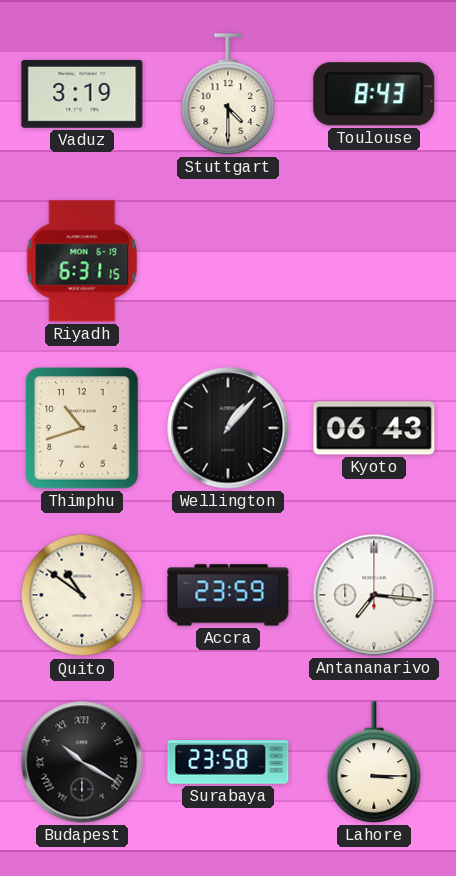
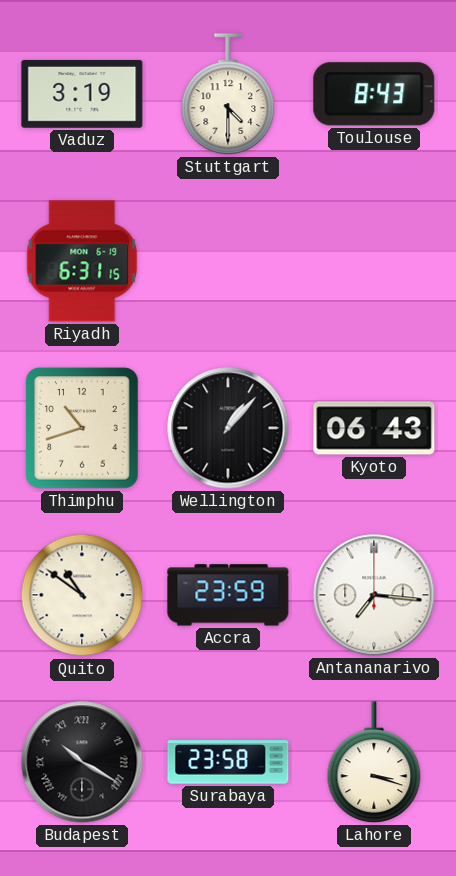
Lahore: 3:15 -> 3:18 (374, 762)
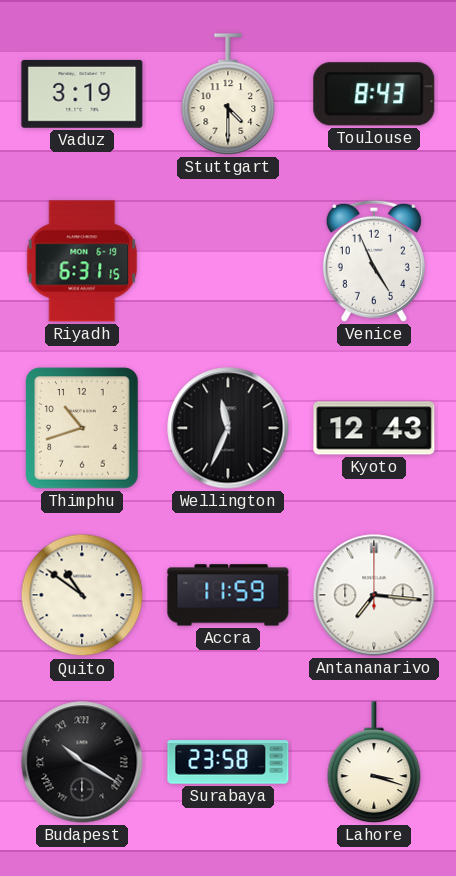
Venice: none -> 4:56 (374, 261)
Wellington: 1:07 -> 11:34 (228, 428)
Kyoto: 06:43 -> 12:43 (374, 428)
Accra: 23:59 -> 11:59 (228, 595)
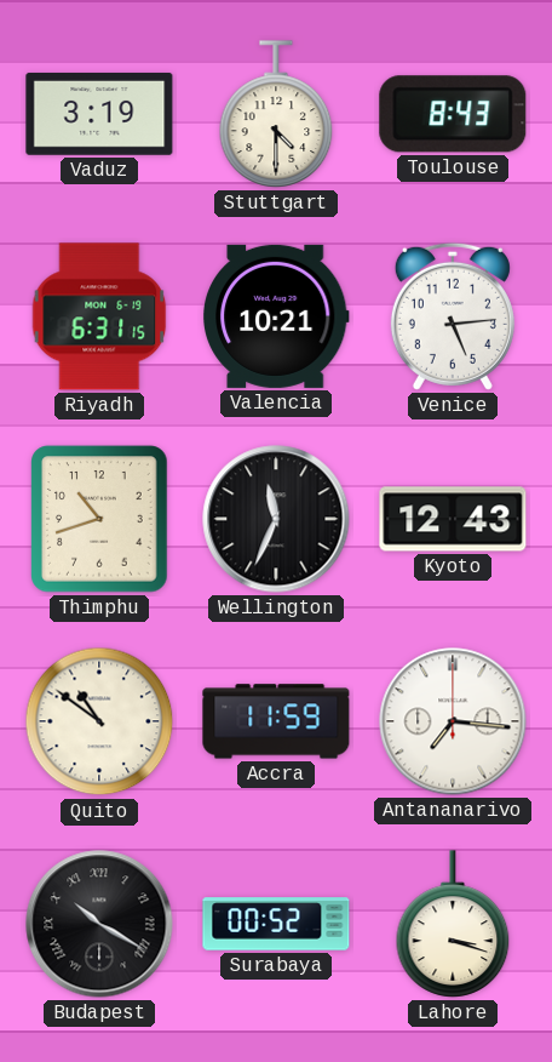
Valencia: none -> 10:21 (277, 316)
Venice: 4:56 -> 5:14 (453, 316)
Surabaya: 23:58 -> 00:52 (276, 924)
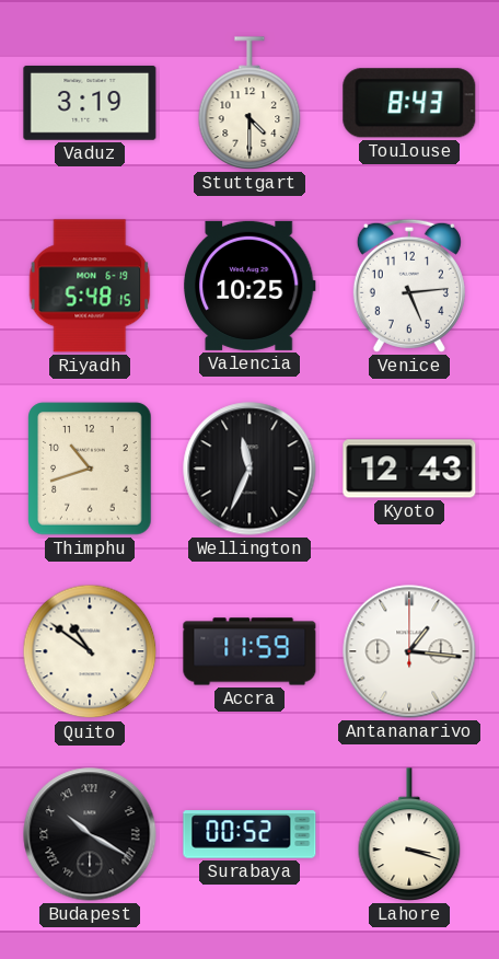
Riyadh: 6:31 -> 5:48 (90, 286)
Valencia: 10:21 -> 10:25 (251, 286)
Antananarivo: 7:16 -> 1:16 (409, 651)
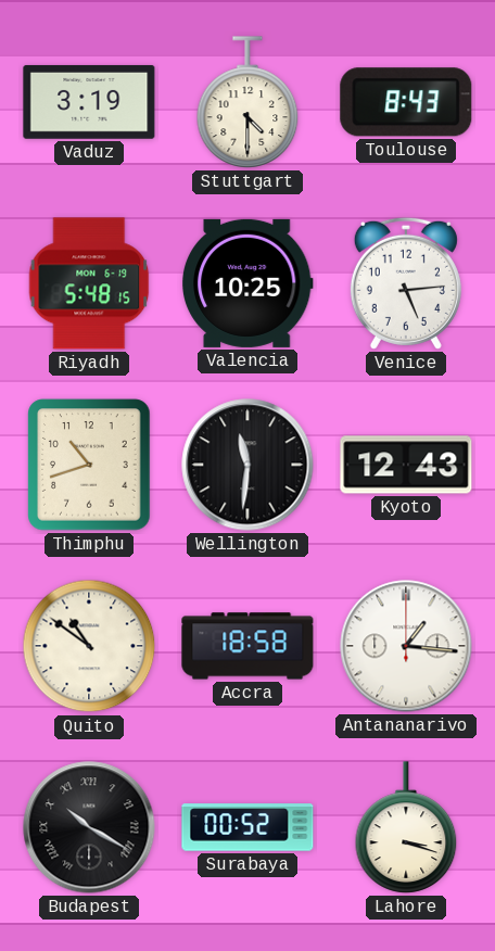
Wellington: 11:34 -> 11:31 (247, 465)
Accra: 11:59 -> 18:58 (247, 646)
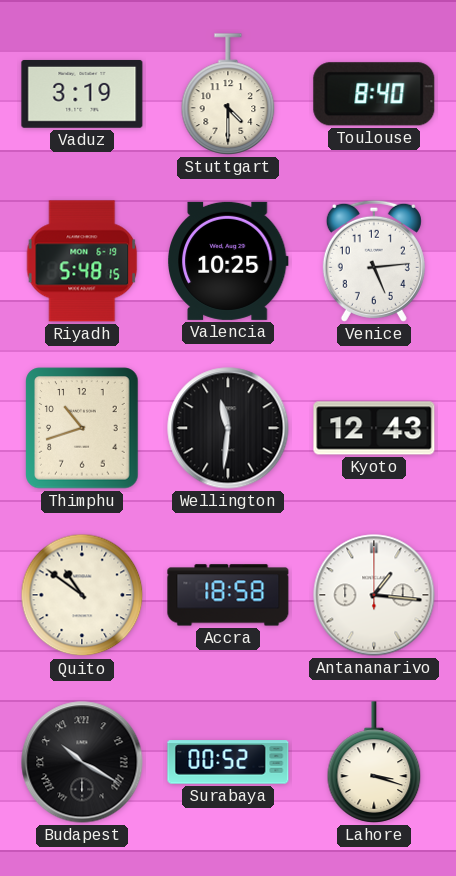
Toulouse: 8:43 -> 8:40 (374, 94)
